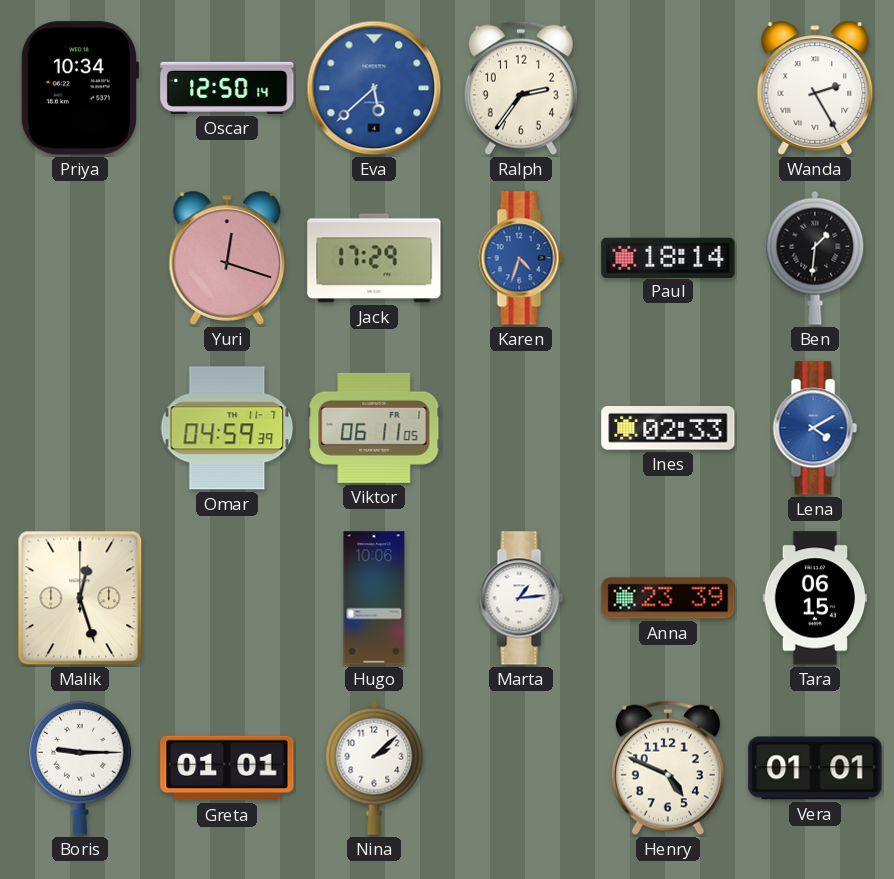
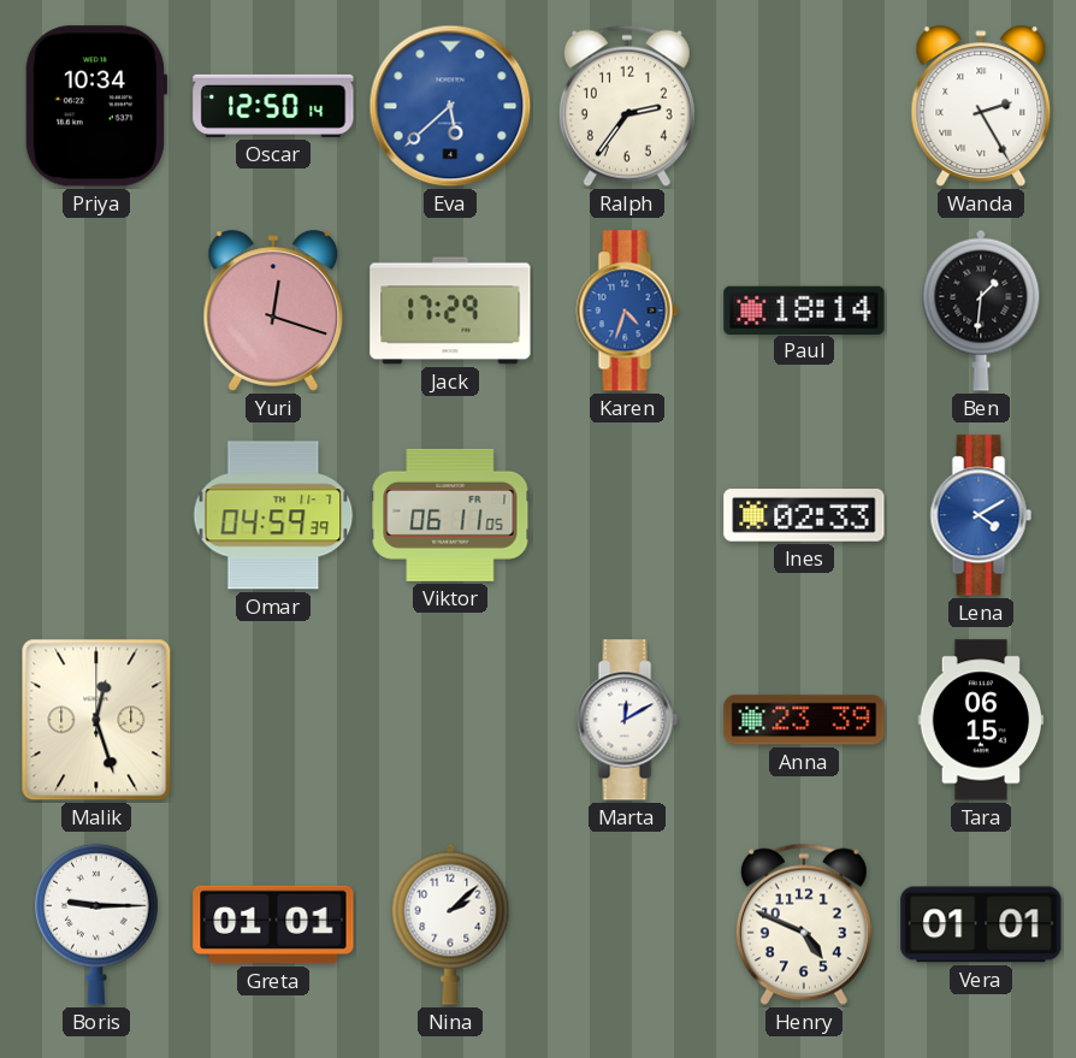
Hugo: 10:06 -> none (374, 598)
Marta: 1:14 -> 12:10 (627, 720)
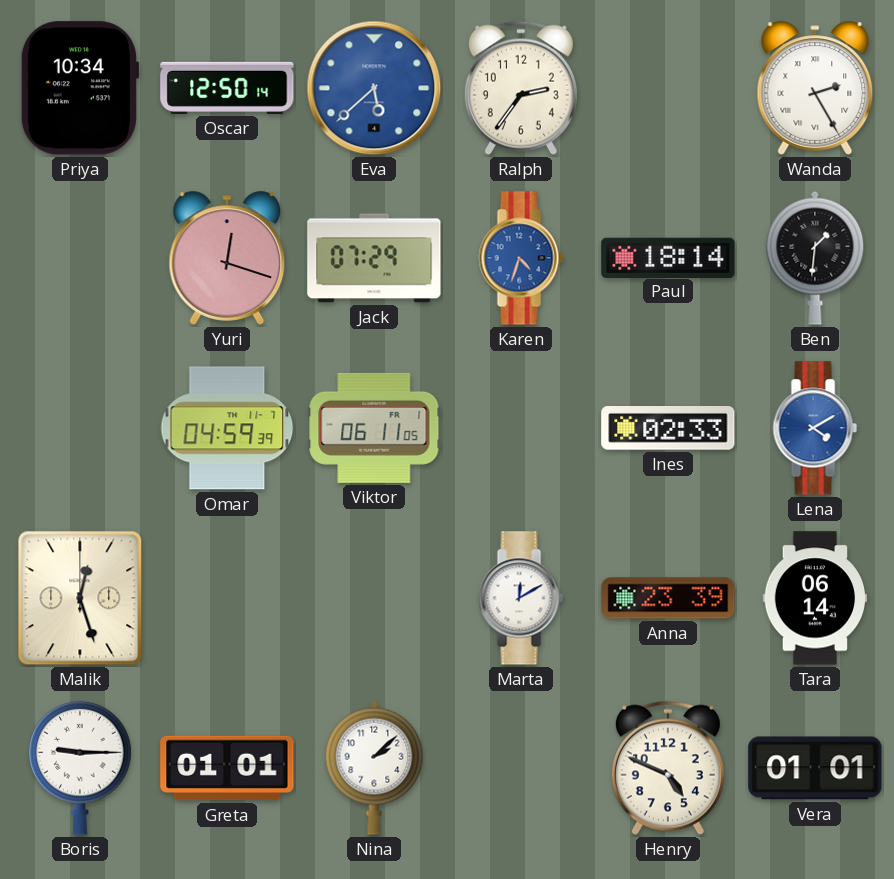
Jack: 17:29 -> 07:29 (374, 258)
Tara: 06:15 -> 06:14 (815, 598)
